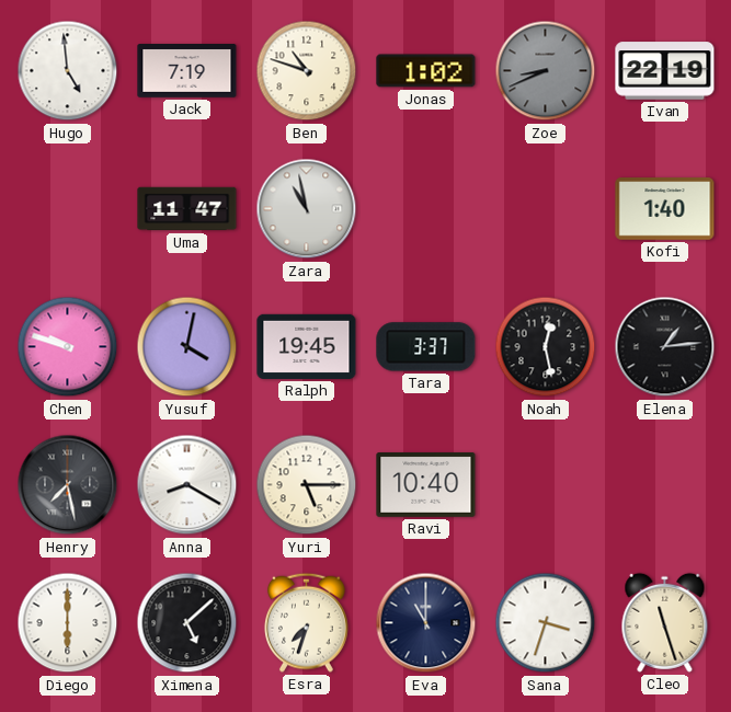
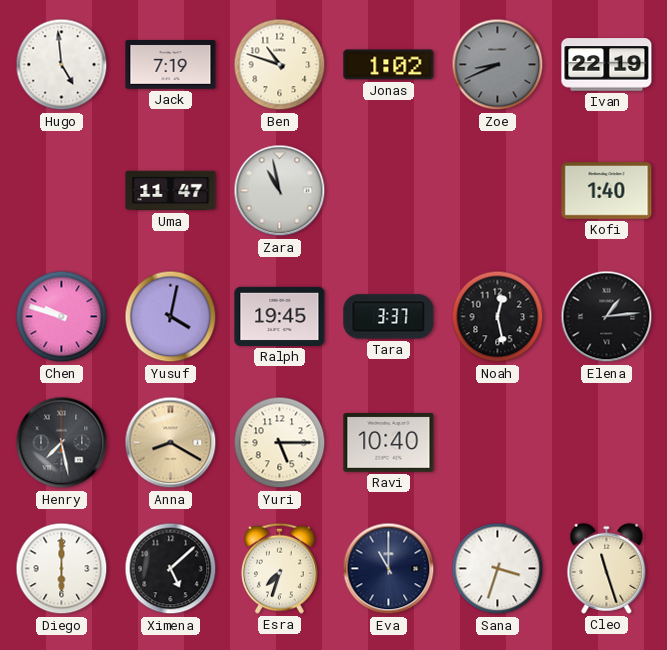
Anna dial: white -> champagne (171, 443)
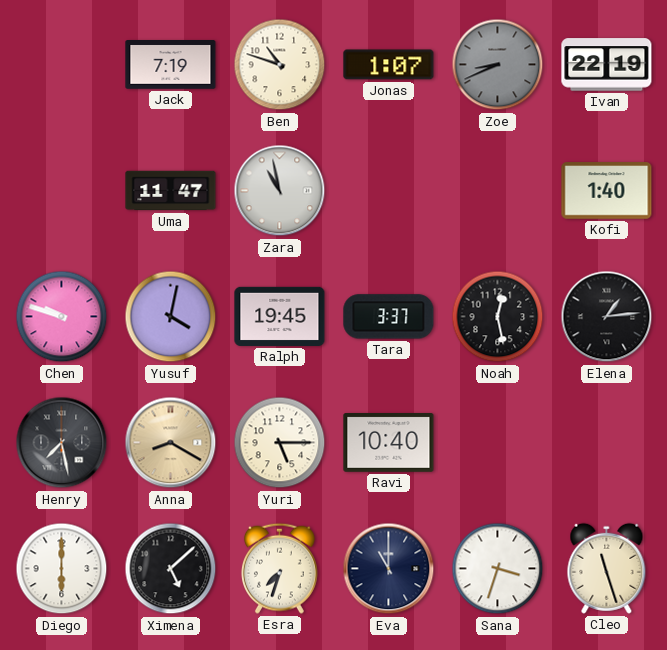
Hugo: 4:59 -> none (62, 65)
Jonas: 1:02 -> 1:07 (389, 65)
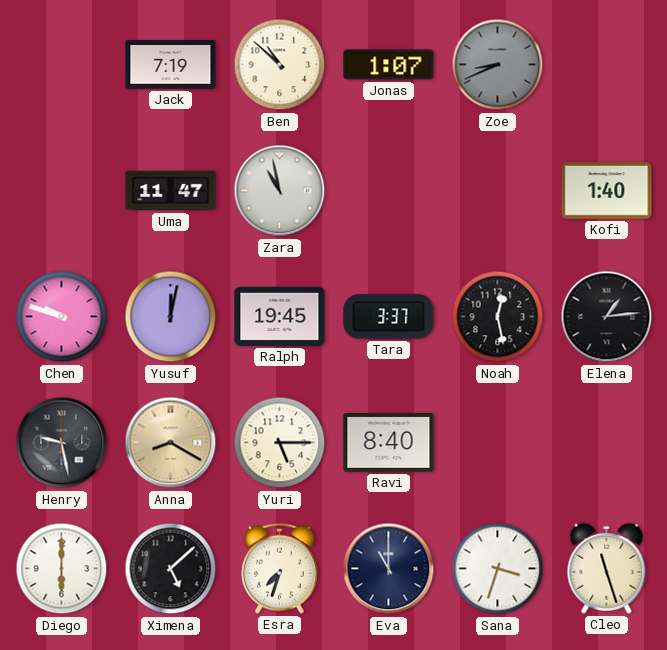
Ben: 10:48 -> 10:52 (280, 65)
Ivan: 22:19 -> none (607, 65)
Yusuf: 4:02 -> 12:02 (171, 317)
Henry: 7:28 -> 9:28 (62, 443)
Ravi: 10:40 -> 8:40 (389, 443)
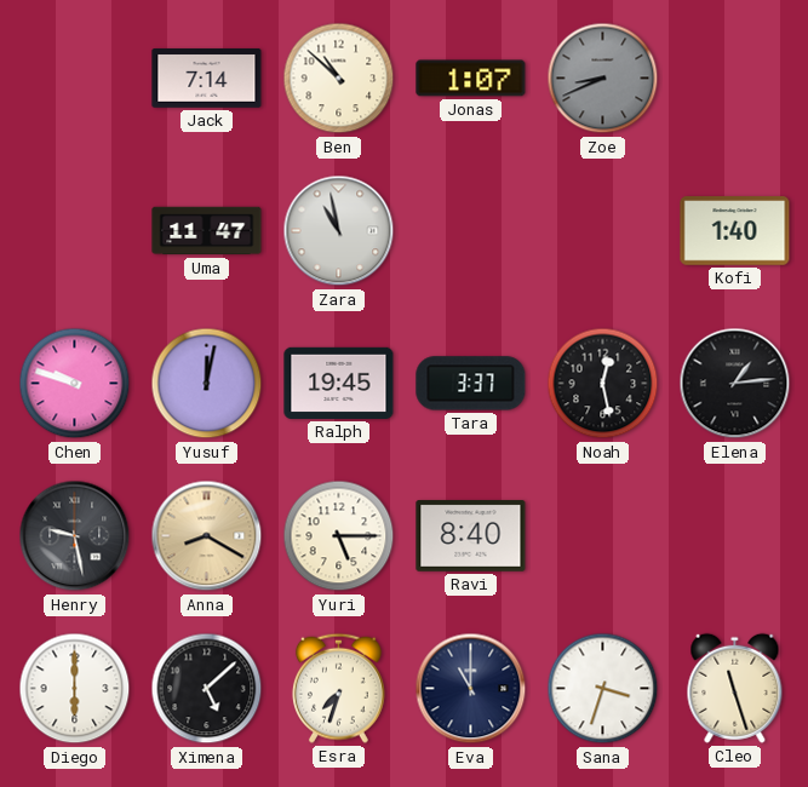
Jack: 7:19 -> 7:14 (207, 79)
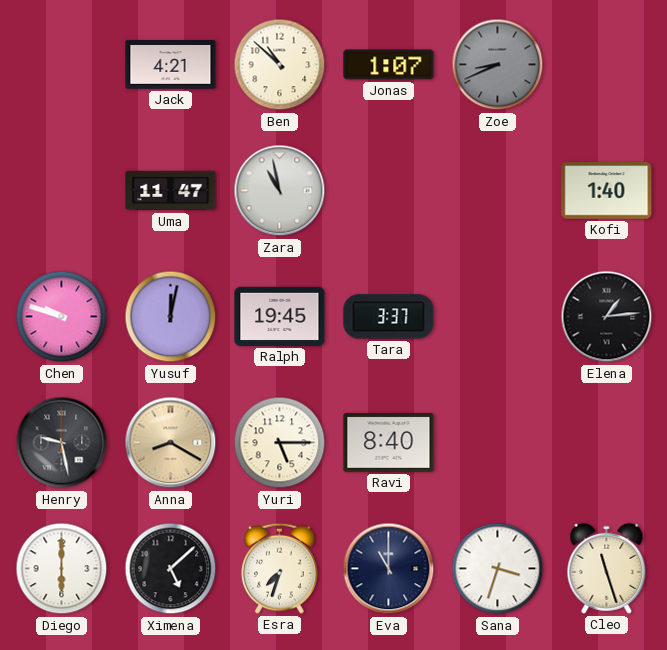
Jack: 7:14 -> 4:21 (171, 65)
Noah: 12:28 -> none (603, 384)
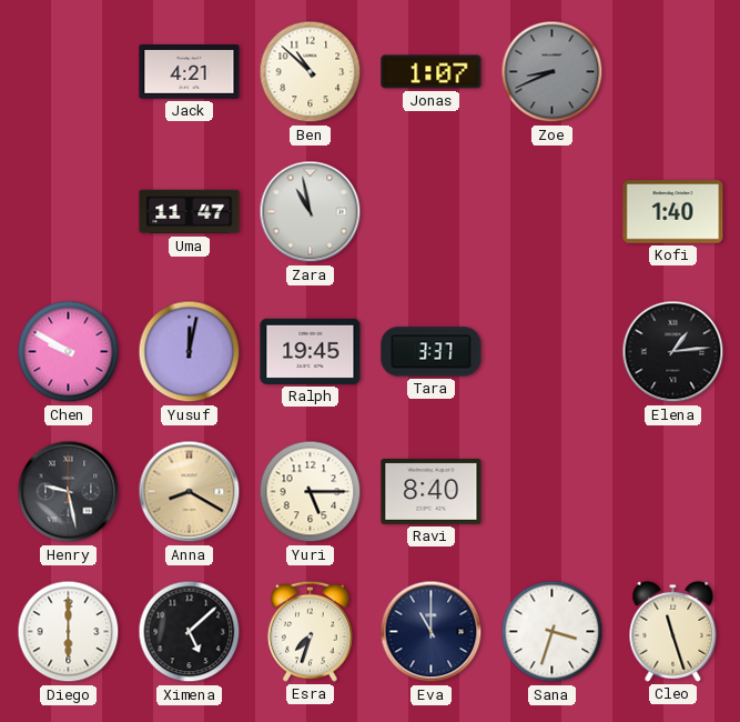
Chen: 9:48 -> 9:50 (69, 352)
